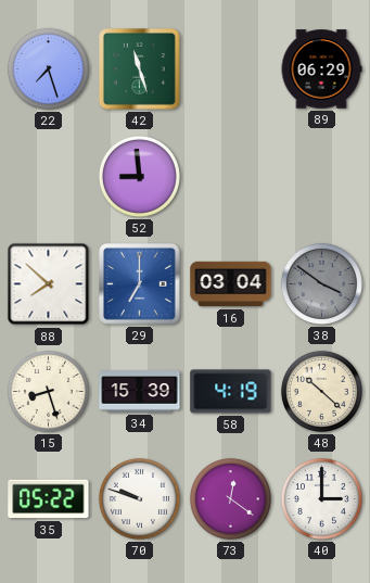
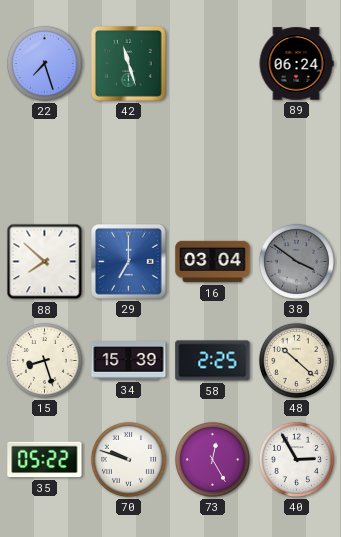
89: 06:29 -> 06:24 (296, 64)
52: 8:59 -> none (139, 176)
58: 4:19 -> 2:25 (213, 361)
73: 12:21 -> 12:25 (212, 459)
40: 3:00 -> 2:55 (296, 459)
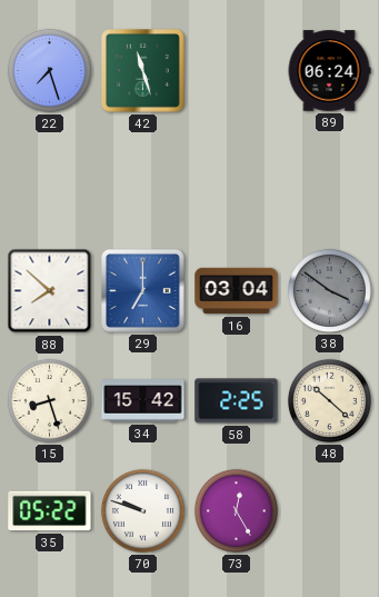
34: 15:39 -> 15:42 (143, 401)
40: 2:55 -> none (296, 459)
